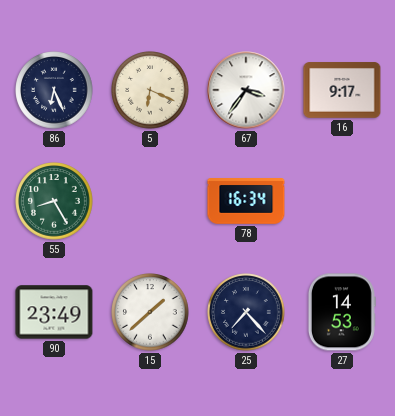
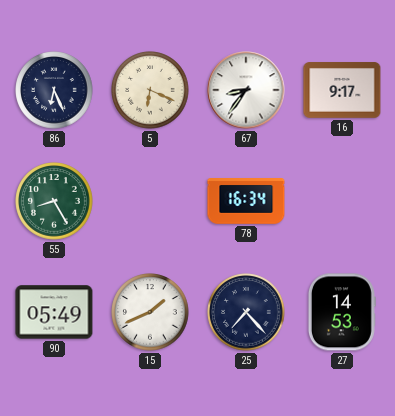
67: 3:36 -> 8:36 (246, 90)
90: 23:49 -> 05:49 (54, 312)
15: 1:38 -> 1:41 (150, 312)
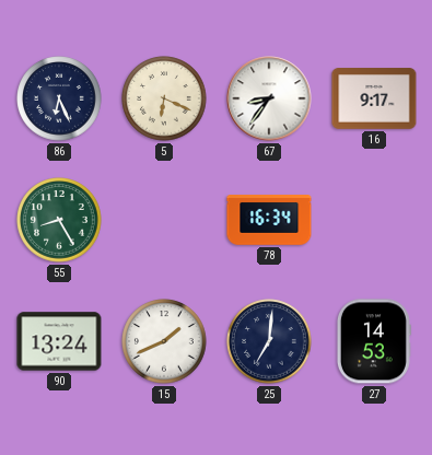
90: 05:49 -> 13:24 (59, 341)
25: 7:23 -> 7:01 (269, 341)
